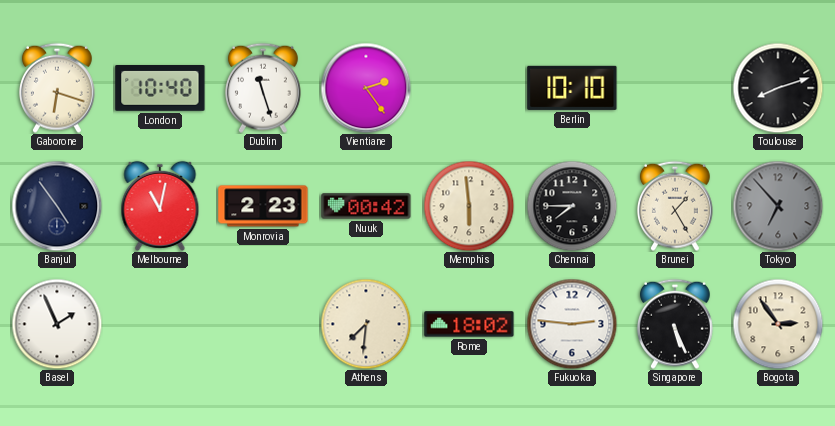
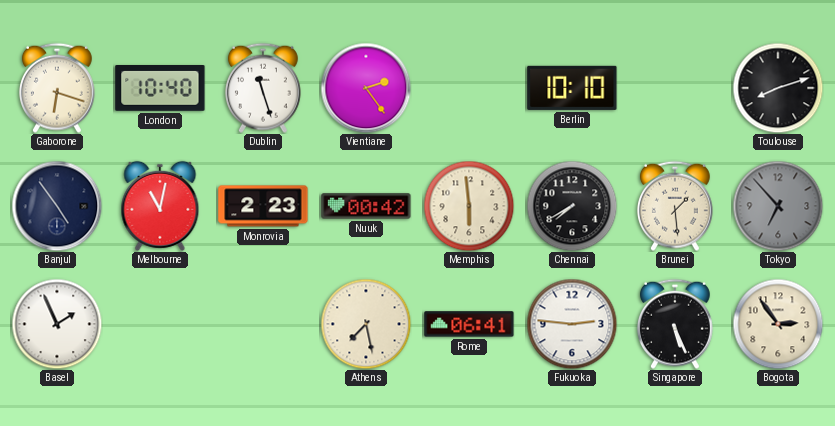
Chennai: 7:45 -> 7:40 (572, 206)
Brunei: 1:25 -> 1:29 (675, 206)
Athens: 7:31 -> 7:28 (366, 324)
Rome: 18:02 -> 06:41 (469, 324)
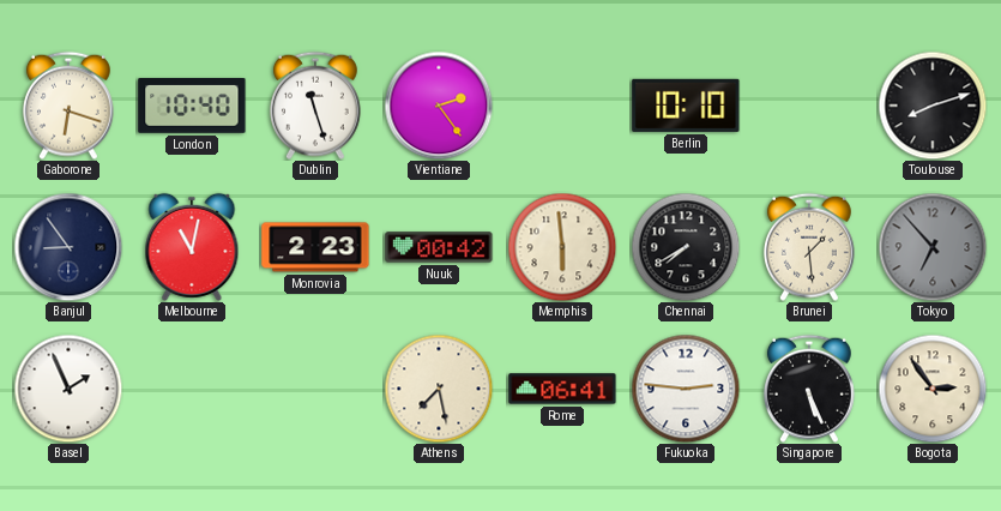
Banjul: 4:54 -> 8:54 (68, 247)
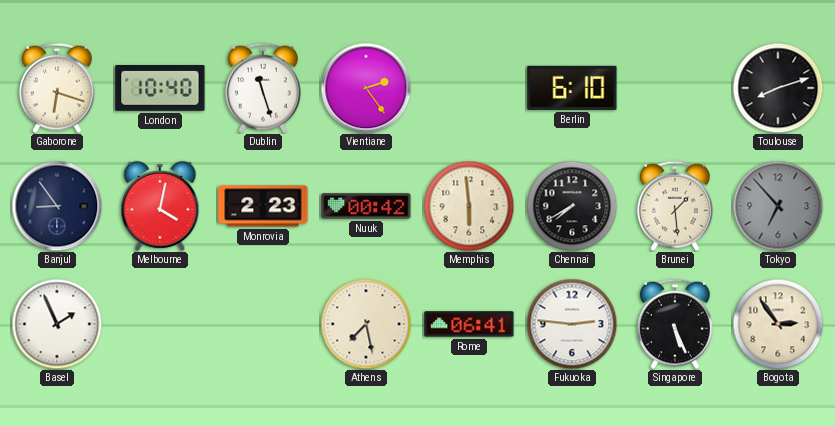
Berlin: 10:10 -> 6:10 (572, 88)
Melbourne: 11:02 -> 4:02 (160, 206)
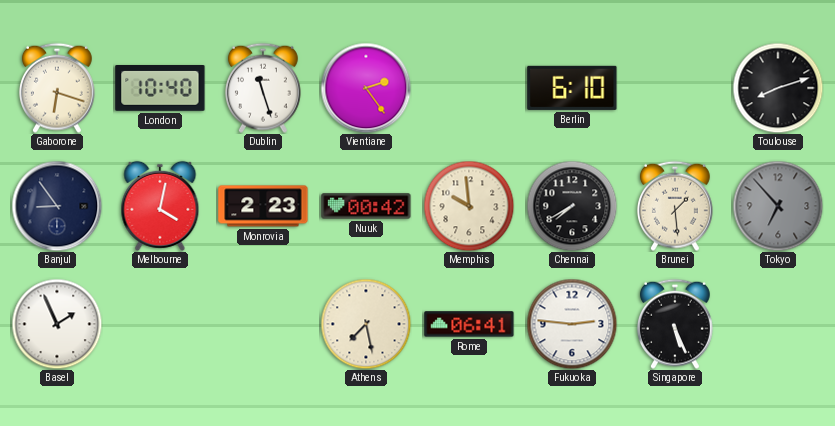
Memphis: 5:59 -> 9:59 (469, 206)
Bogota: 2:54 -> none (778, 324)
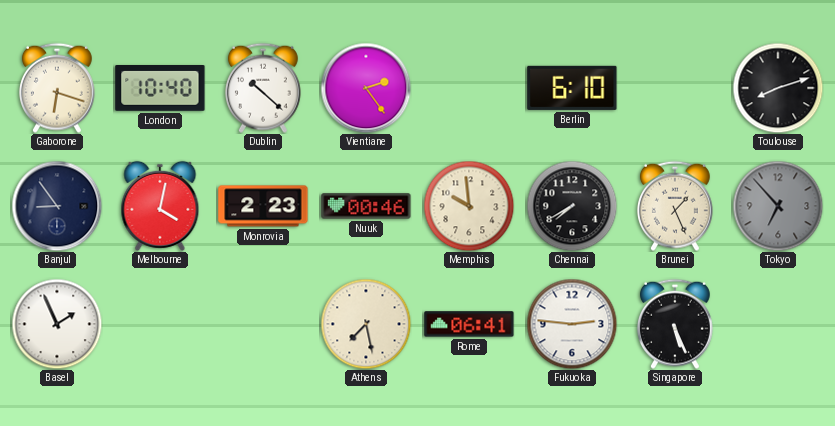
Dublin: 11:27 -> 10:22 (263, 88)
Nuuk: 00:42 -> 00:46 (366, 206)
Brunei: 1:29 -> 1:26 (675, 206)
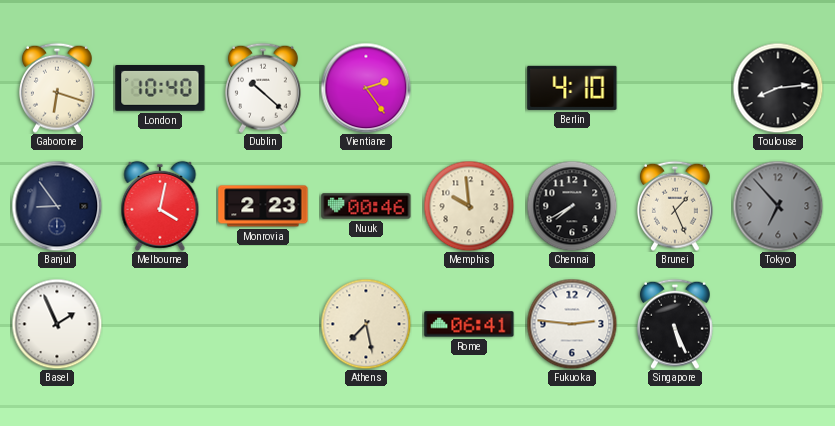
Berlin: 6:10 -> 4:10 (572, 88)
Toulouse: 8:12 -> 8:14 (778, 88)
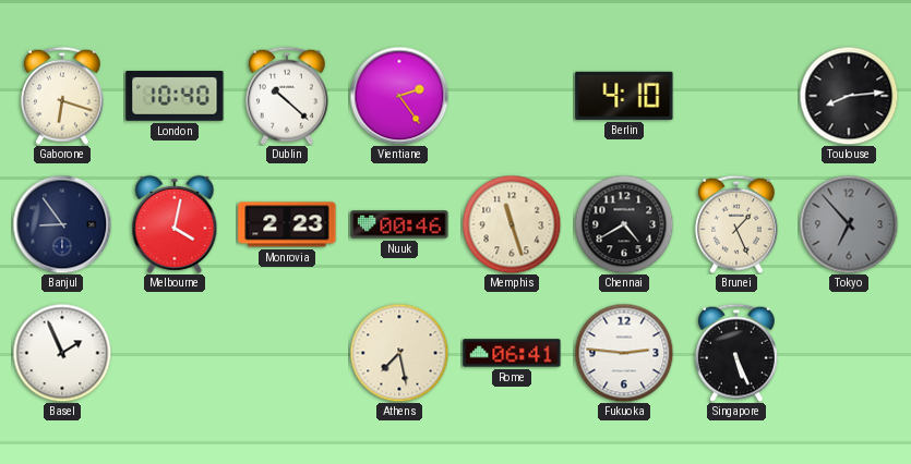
Memphis: 9:59 -> 11:27 (512, 224)
Chennai: 7:40 -> 4:40 (624, 224)
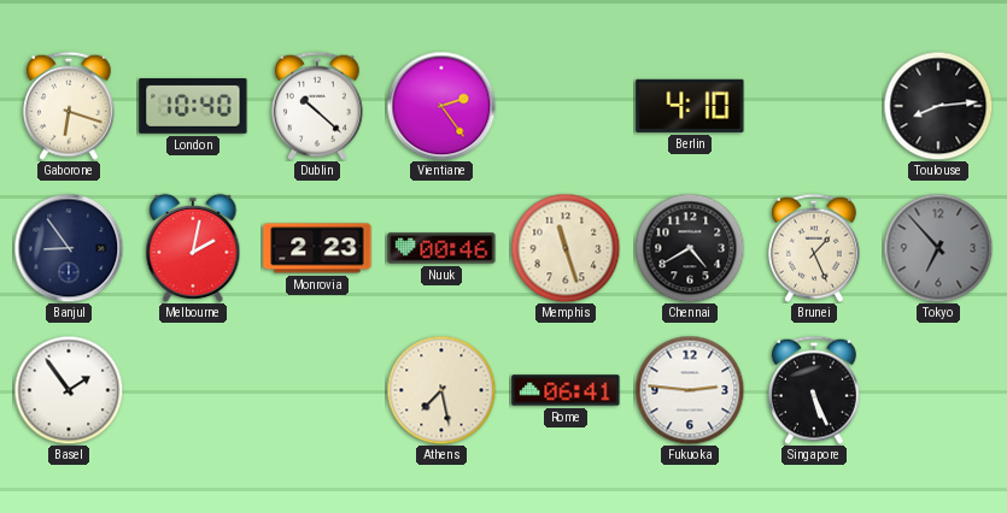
Melbourne: 4:02 -> 2:02 (193, 248)
Basel: 1:56 -> 1:54 (69, 390)
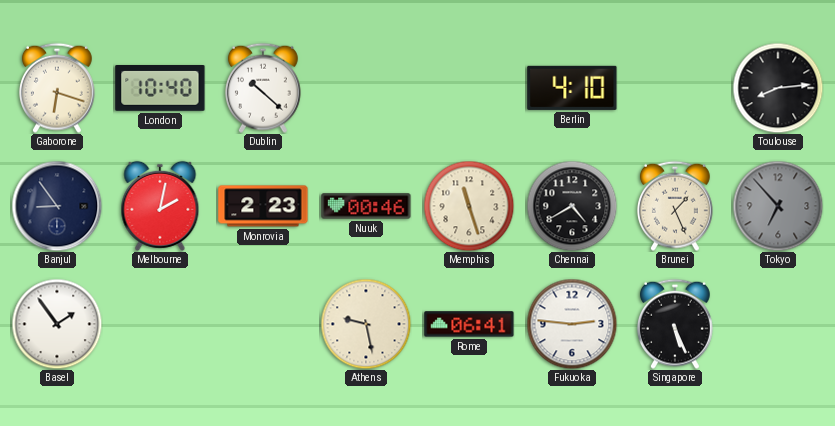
Vientiane: 2:24 -> none (441, 106)
Athens: 7:28 -> 9:28 (366, 324)
